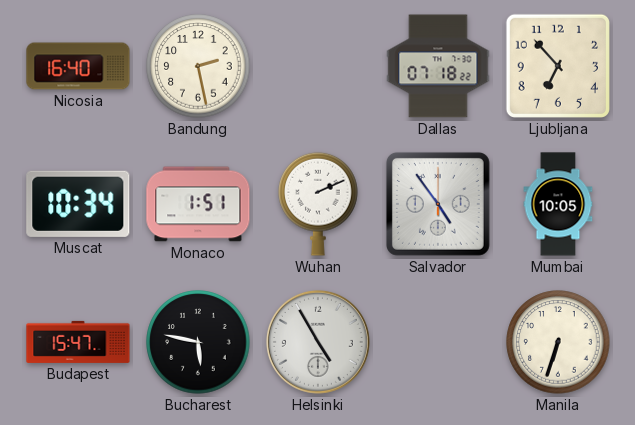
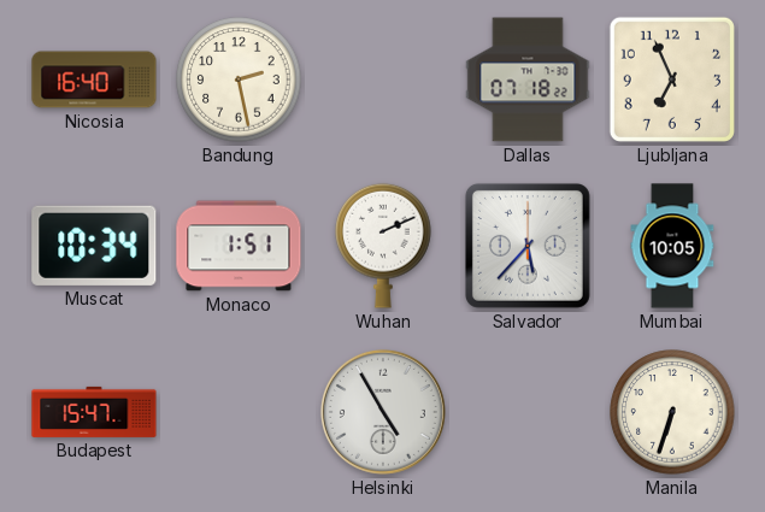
Ljubljana: 6:53 -> 6:56 (672, 80)
Salvador: 4:54 -> 5:37 (528, 246)
Bucharest: 5:47 -> none (198, 342)
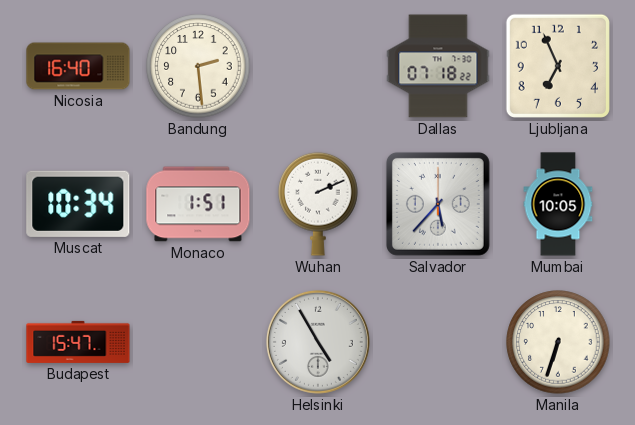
Bandung: 2:28 -> 2:29 (198, 66)
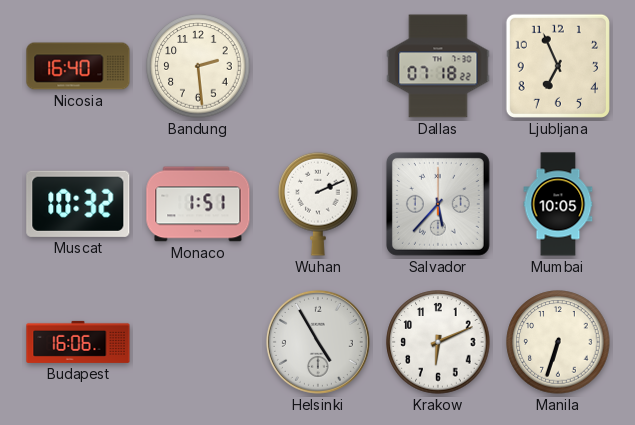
Muscat: 10:34 -> 10:32 (78, 204)
Budapest: 15:47 -> 16:06 (78, 342)
Krakow: none -> 6:11 (438, 342)
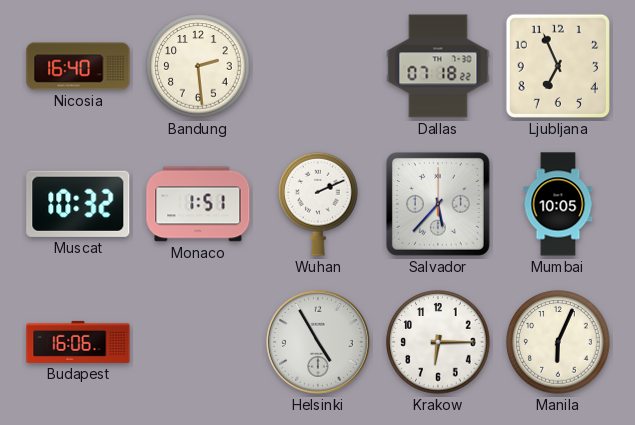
Krakow: 6:11 -> 6:15 (438, 342)
Manila: 6:33 -> 6:04 (558, 342)
